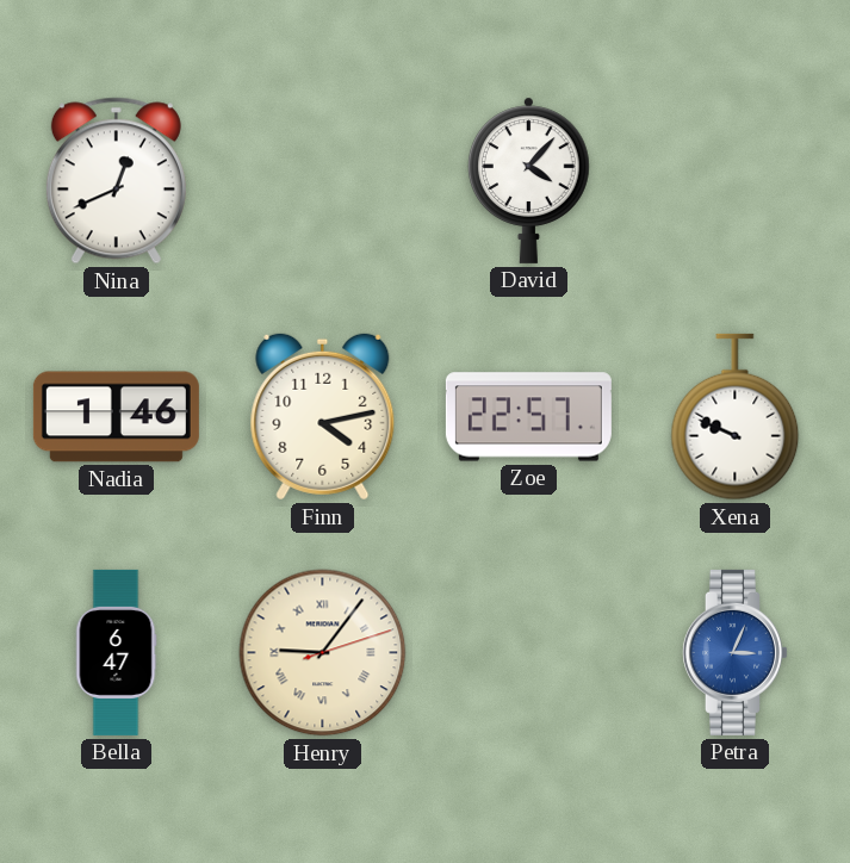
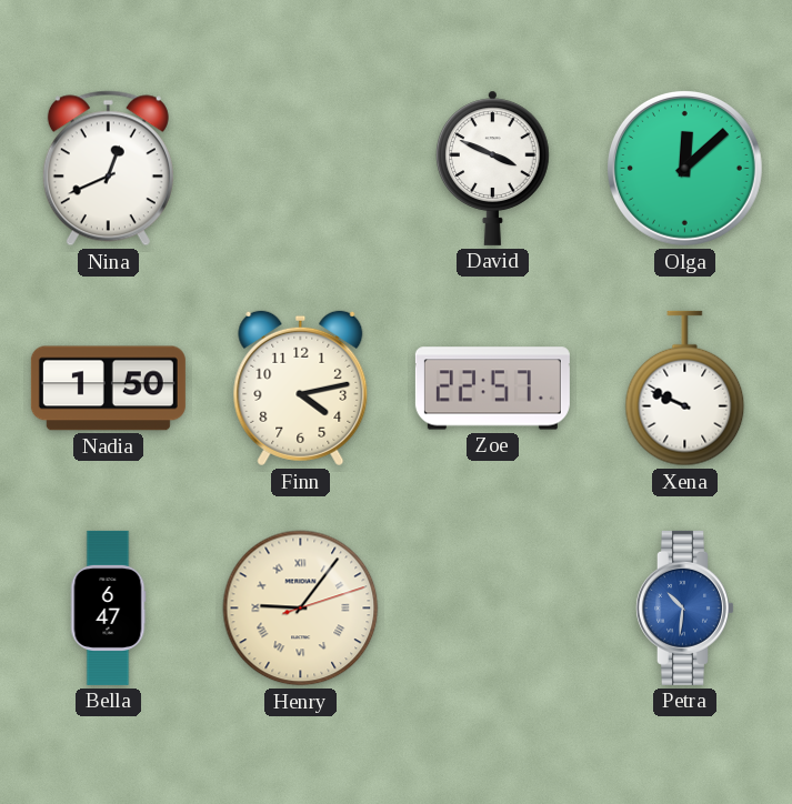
David: 4:07 -> 3:49 (493, 168)
Olga: none -> 12:08 (684, 168)
Nadia: 1:46 -> 1:50 (108, 389)
Petra: 3:04 -> 10:31 (684, 607)
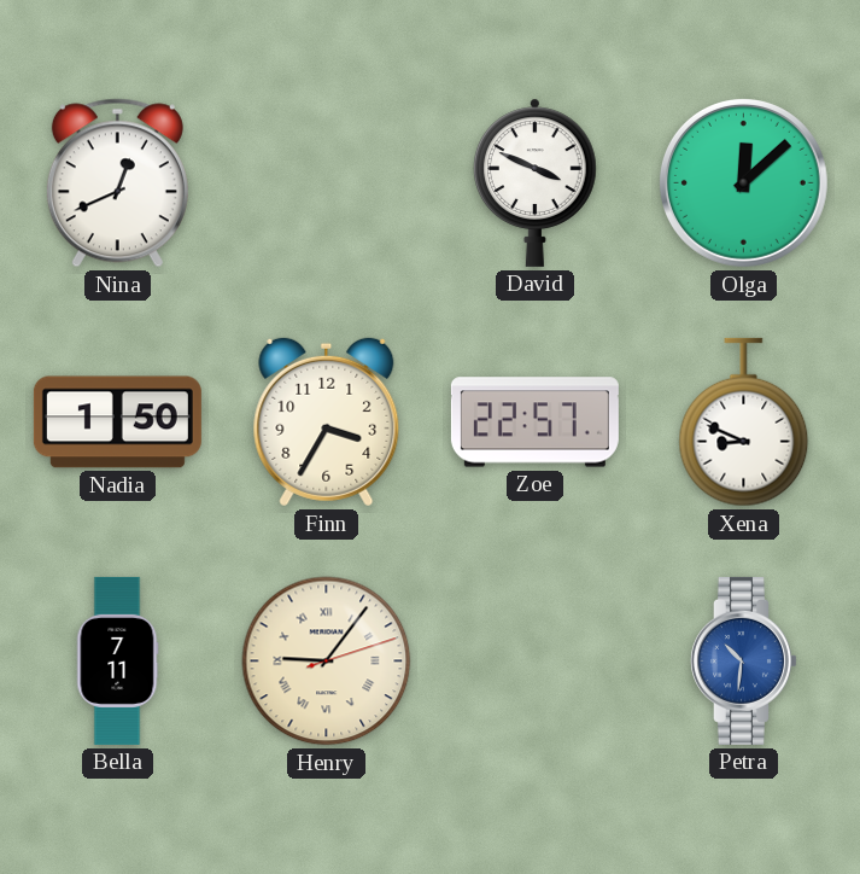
Finn: 4:13 -> 3:35 (327, 423)
Xena: 9:49 -> 8:49 (744, 423)
Bella: 6:47 -> 7:11 (117, 660)
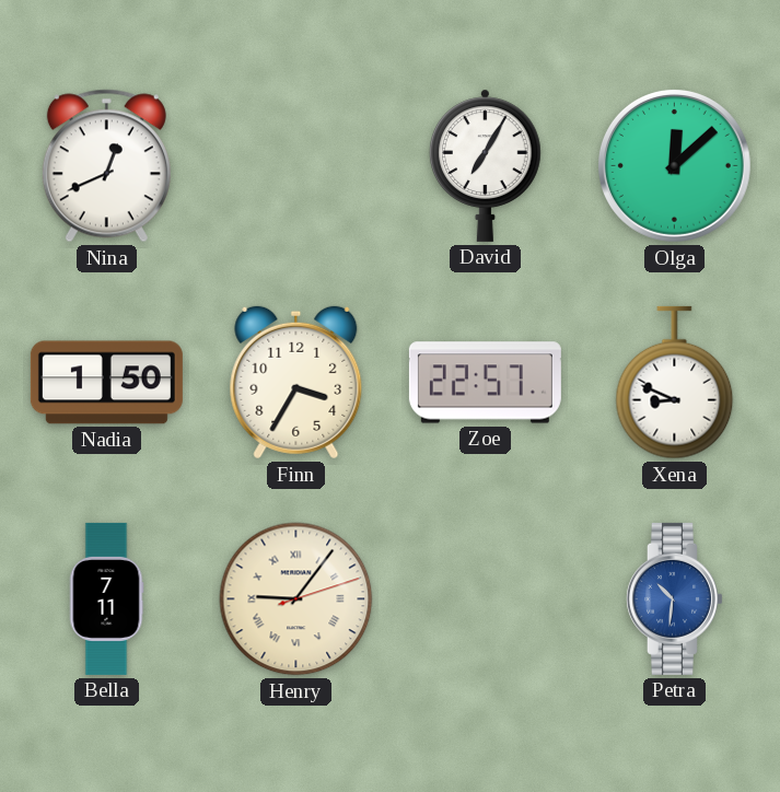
David: 3:49 -> 7:05 (486, 165)
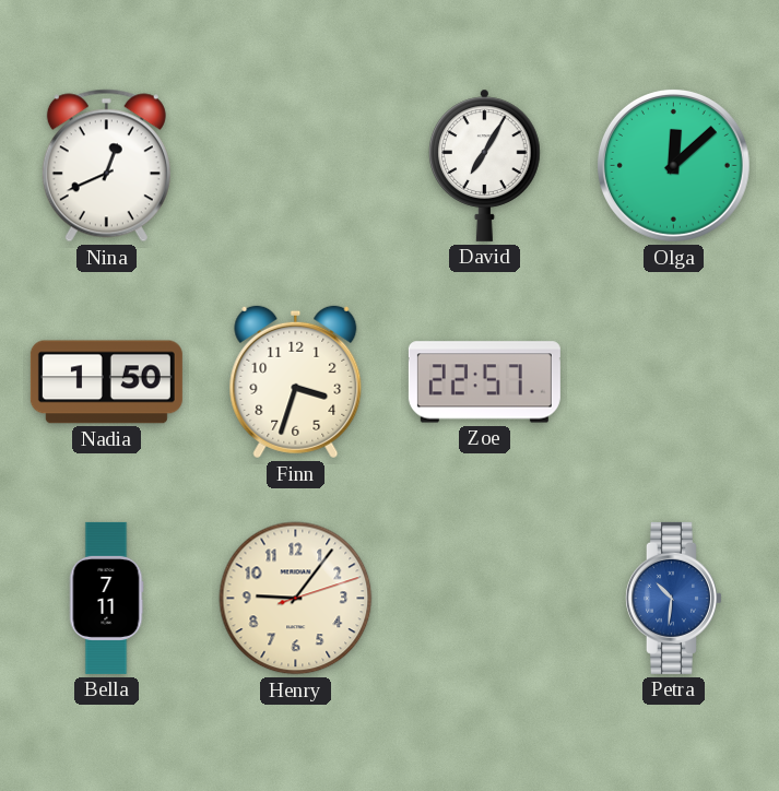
Finn: 3:35 -> 3:33 (296, 382)
Xena: 8:49 -> none (675, 383)
Henry numerals: Roman -> Arabic (296, 599)
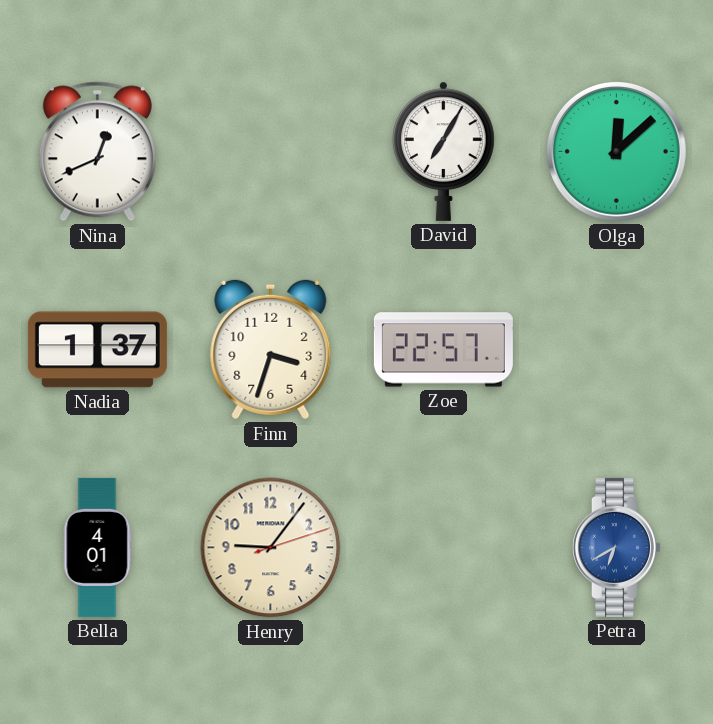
Nadia: 1:50 -> 1:37 (97, 350)
Bella: 7:11 -> 4:01 (97, 547)
Petra: 10:31 -> 6:40 (616, 547)
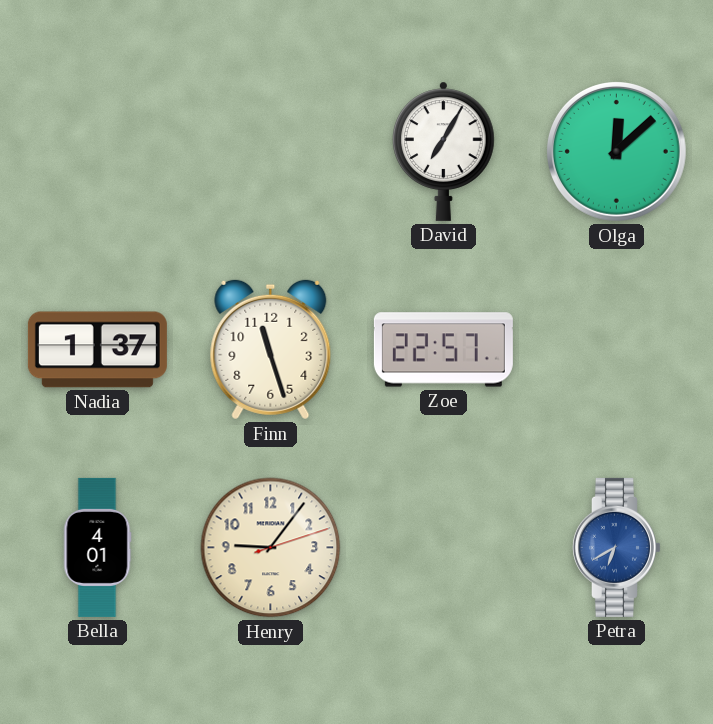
Nina: 12:41 -> none (97, 152)
Finn: 3:33 -> 11:27 (271, 350)
